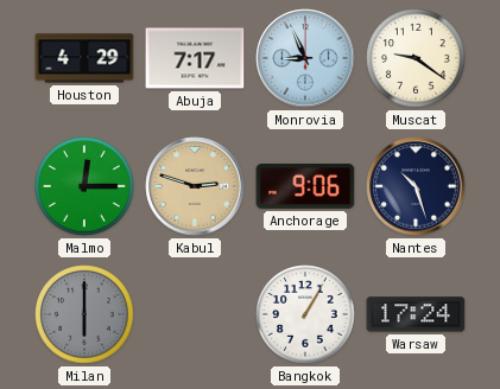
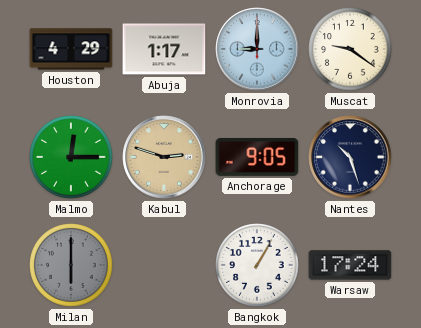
Abuja: 7:17 -> 1:17 (164, 49)
Monrovia: 8:56 -> 9:00 (257, 49)
Anchorage: 9:06 -> 9:05 (257, 157)
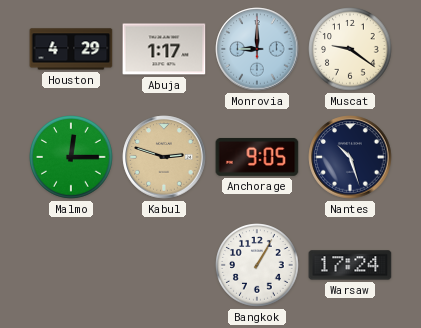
Milan: 6:00 -> none (71, 265)
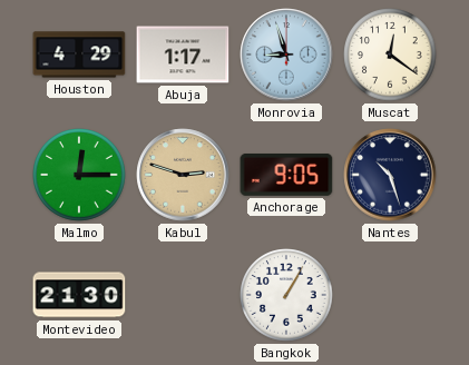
Monrovia: 9:00 -> 8:57 (286, 55)
Muscat: 9:21 -> 12:21 (390, 55)
Montevideo: none -> 21:30 (79, 295)
Warsaw: 17:24 -> none (350, 265)
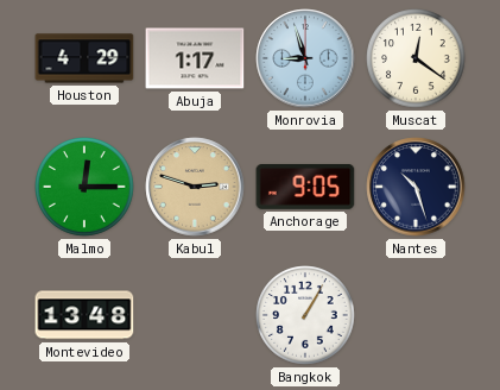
Montevideo: 21:30 -> 13:48 (84, 315)
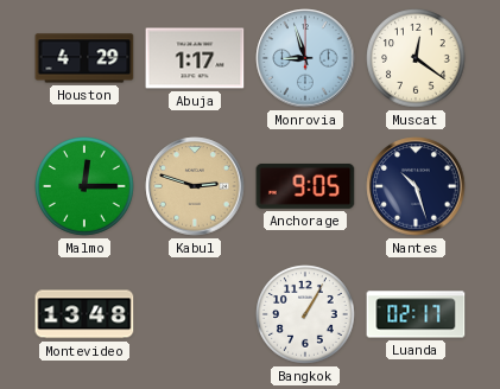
Luanda: none -> 02:17 (416, 314)
